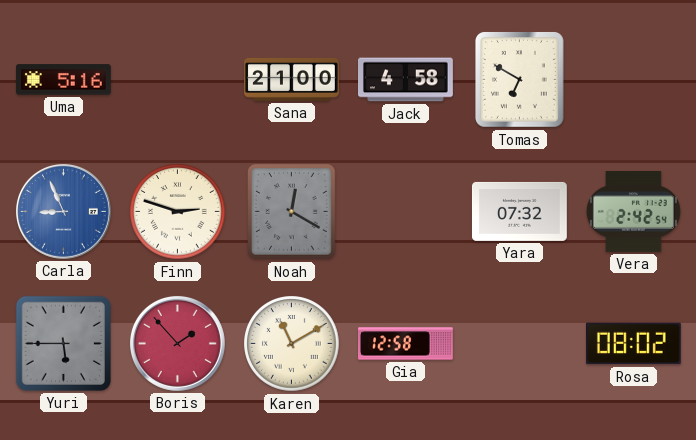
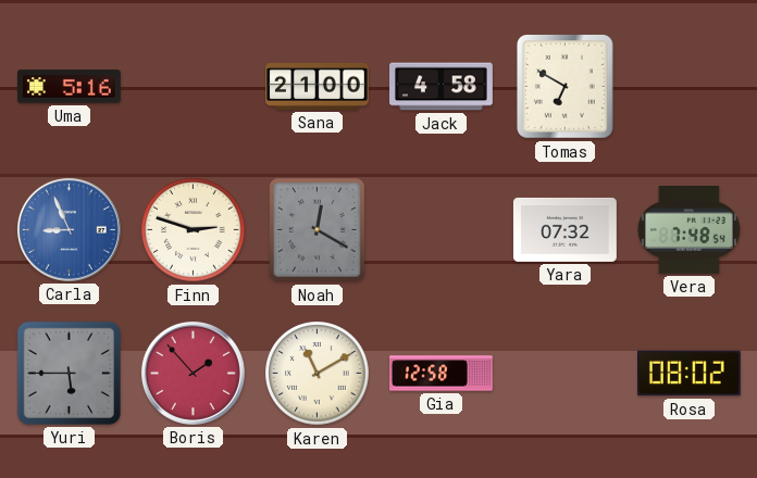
Vera: 2:42 -> 7:48 (688, 229)
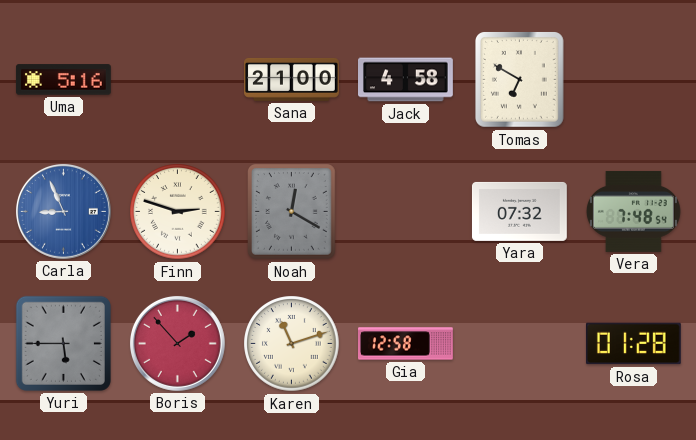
Karen: 11:10 -> 11:12 (292, 344)
Rosa: 08:02 -> 01:28 (633, 344)
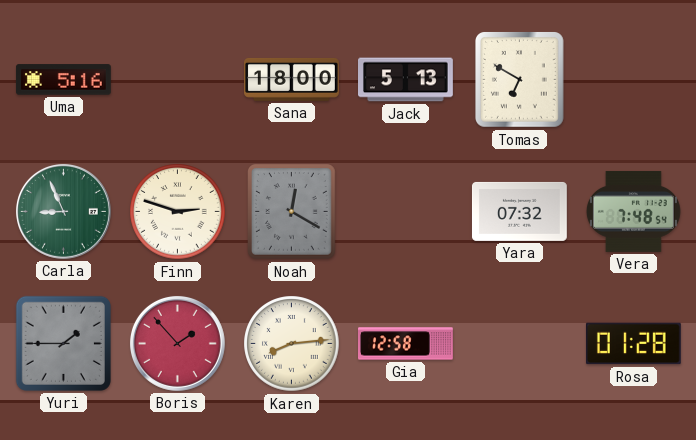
Sana: 21:00 -> 18:00 (292, 79)
Jack: 4:58 -> 5:13 (406, 80)
Carla dial: blue -> green (63, 211)
Yuri: 5:45 -> 1:45 (63, 343)
Karen: 11:12 -> 8:14 (292, 344)
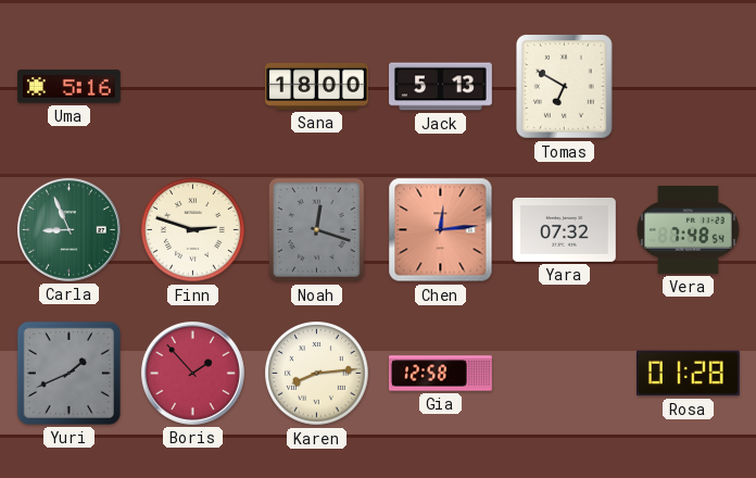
Noah: 12:20 -> 12:18 (317, 230)
Chen: none -> 12:14 (441, 230)
Yuri: 1:45 -> 1:41 (68, 373)
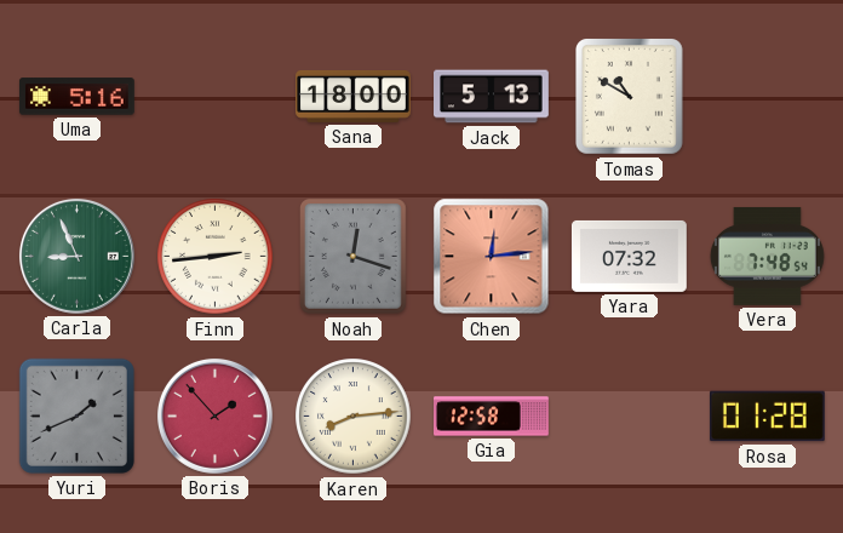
Tomas: 6:50 -> 10:50 (630, 97)
Finn: 2:48 -> 2:44 (216, 257)
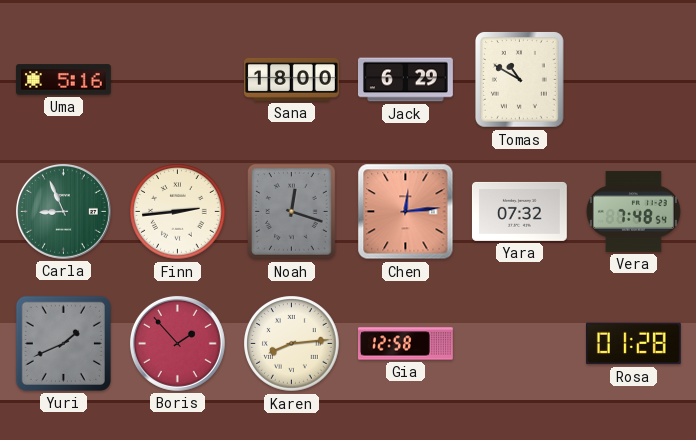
Jack: 5:13 -> 6:29 (406, 80)
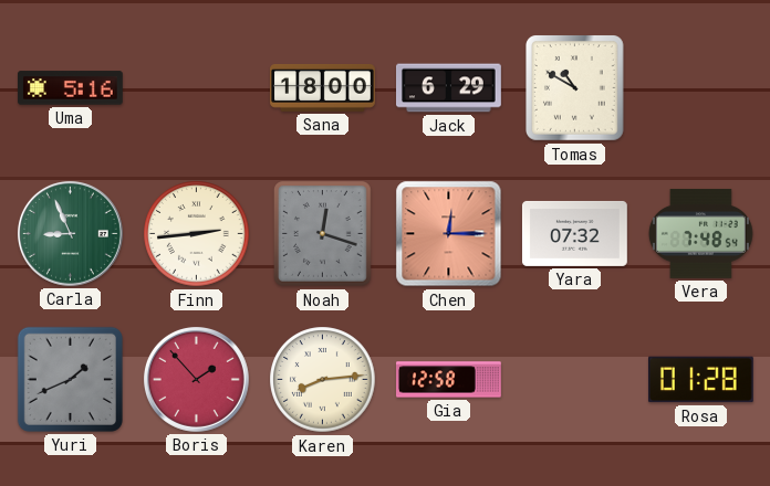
Chen: 12:14 -> 12:15 (449, 234)
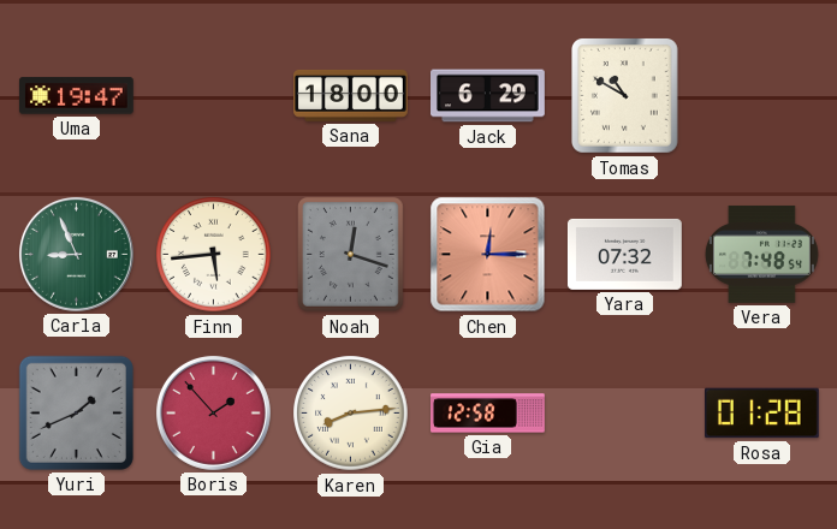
Uma: 5:16 -> 19:47 (76, 96)
Finn: 2:44 -> 5:44 (214, 255)
